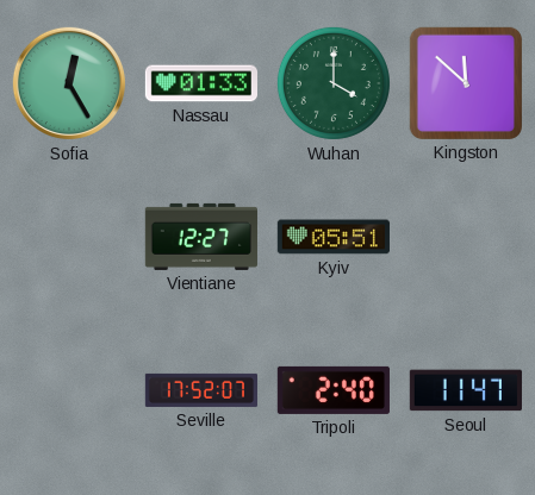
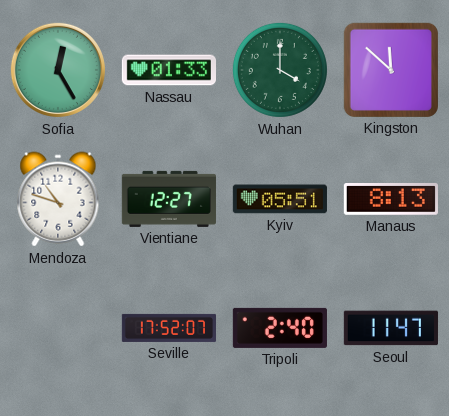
Mendoza: none -> 10:48 (58, 199)
Manaus: none -> 8:13 (391, 200)
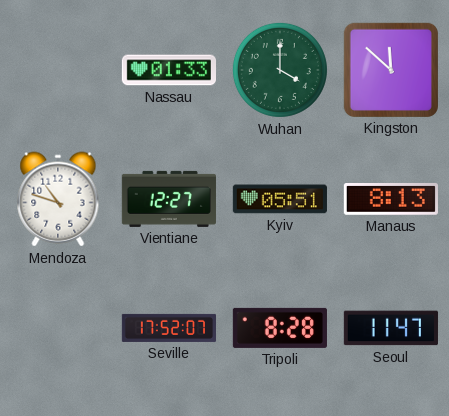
Sofia: 12:25 -> none (58, 70)
Tripoli: 2:40 -> 8:28 (280, 328)
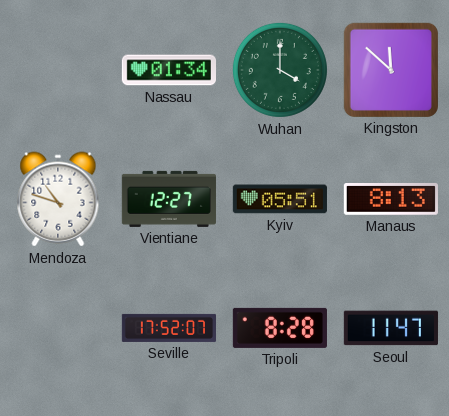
Nassau: 01:33 -> 01:34 (168, 70)
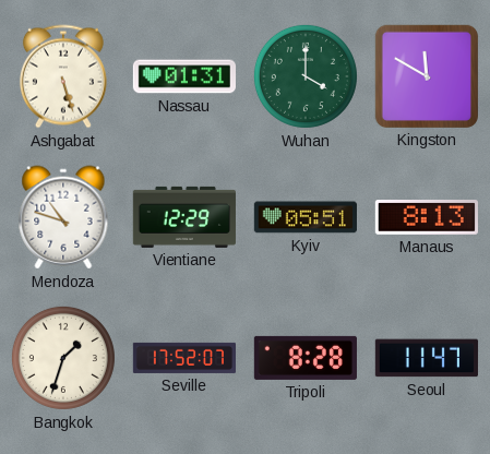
Ashgabat: none -> 5:27 (63, 76)
Nassau: 01:34 -> 01:31 (183, 76)
Kingston: 11:52 -> 11:50 (427, 76)
Vientiane: 12:27 -> 12:29 (184, 217)
Bangkok: none -> 1:33 (63, 358)
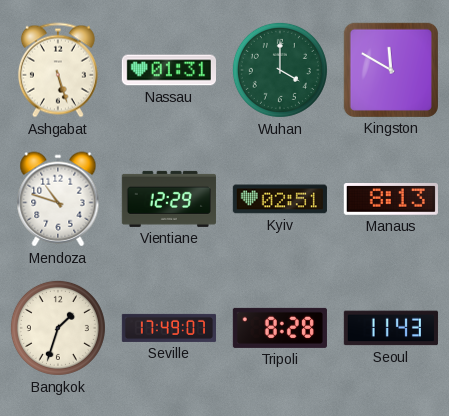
Kyiv: 05:51 -> 02:51 (280, 199)
Seville: 17:52 -> 17:49 (168, 328)
Seoul: 11:47 -> 11:43 (391, 328)
